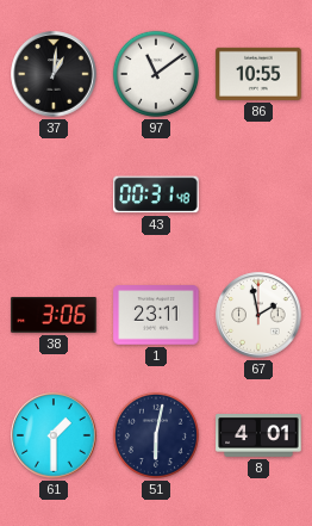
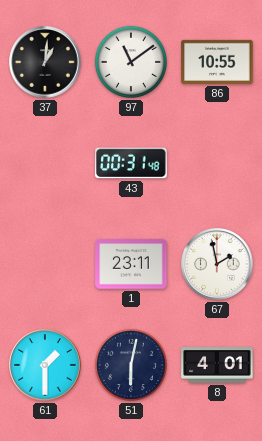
38: 3:06 -> none (54, 316)
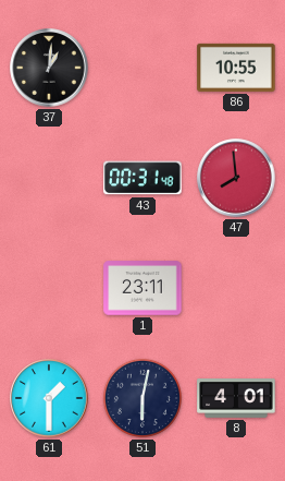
97: 11:09 -> none (131, 62)
47: none -> 7:59 (236, 178)
67: 1:58 -> none (217, 264)
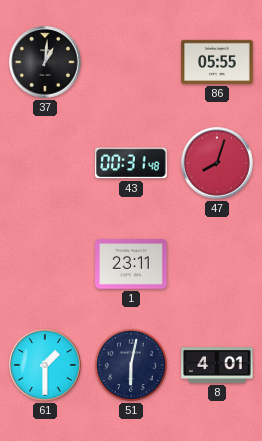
86: 10:55 -> 05:55 (217, 62)
47: 7:59 -> 8:03 (217, 163)
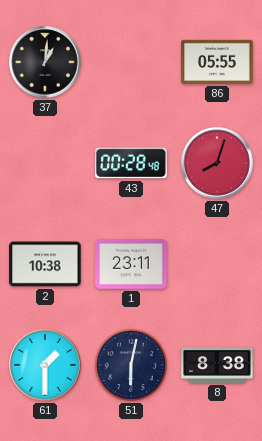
43: 00:31 -> 00:28 (131, 163)
2: none -> 10:38 (45, 264)
8: 4:01 -> 8:38 (217, 365)
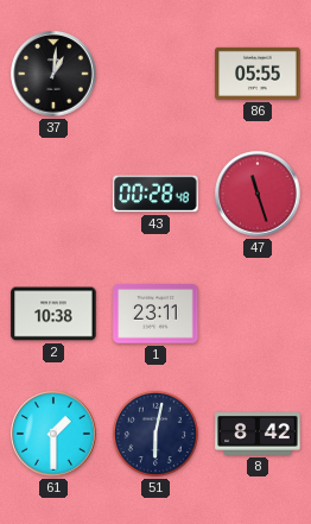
47: 8:03 -> 11:27 (258, 194)
8: 8:38 -> 8:42 (258, 434)
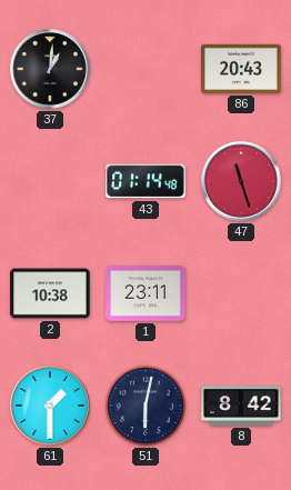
86: 05:55 -> 20:43 (241, 69)
43: 00:28 -> 01:14 (145, 181)
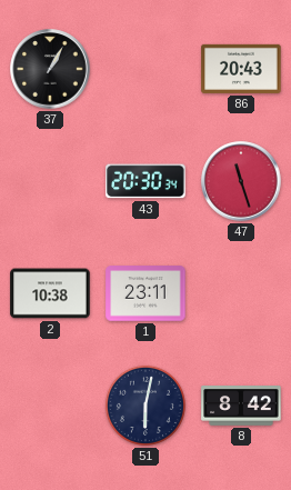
37: 1:01 -> 1:05 (50, 69)
43: 01:14 -> 20:30 (145, 181)
61: 1:30 -> none (50, 406)
